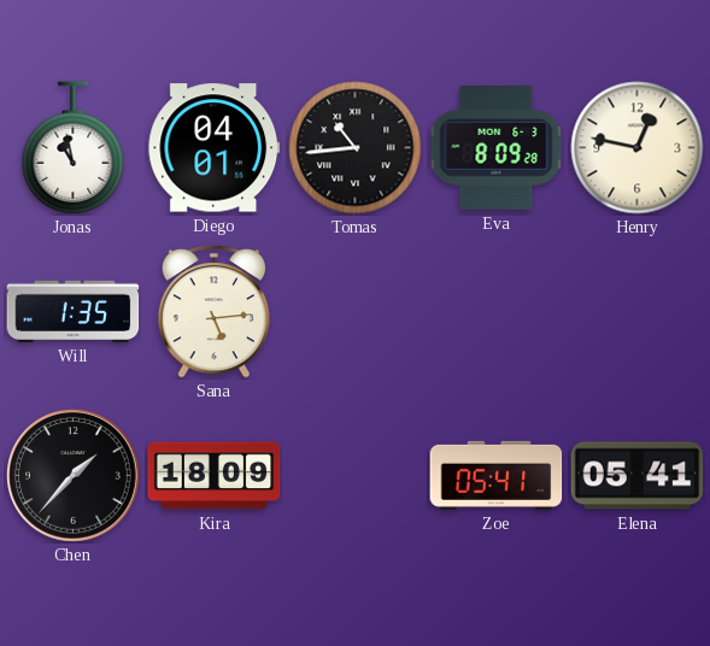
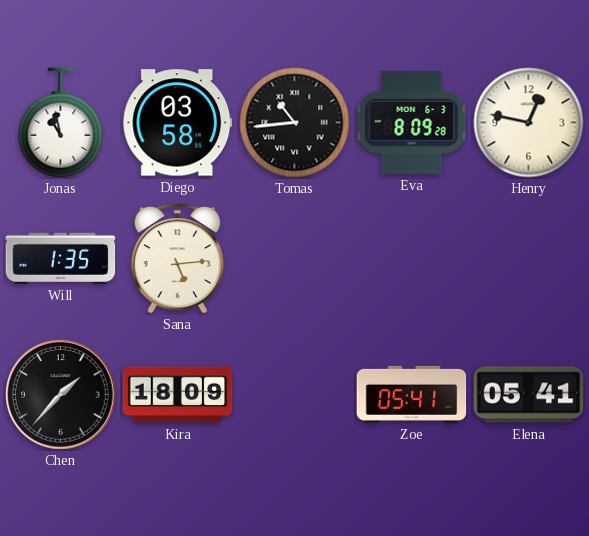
Diego: 04:01 -> 03:58 (178, 123)
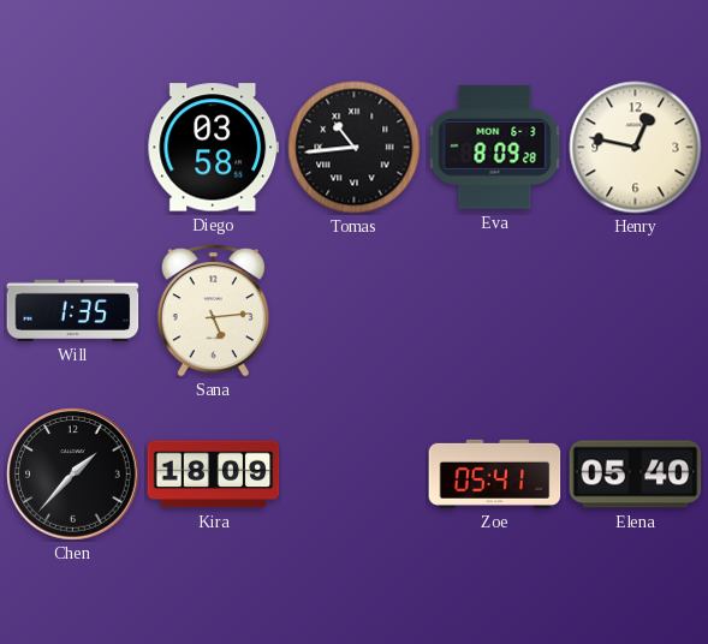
Jonas: 10:58 -> none (61, 123)
Elena: 05:41 -> 05:40 (636, 475)
